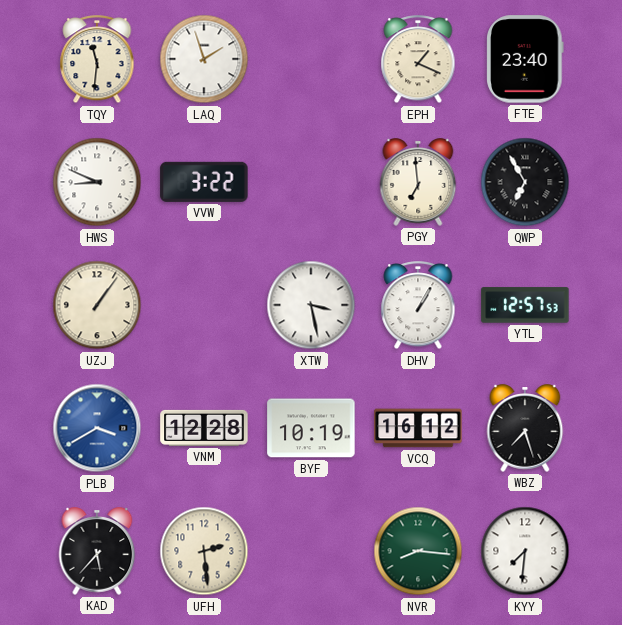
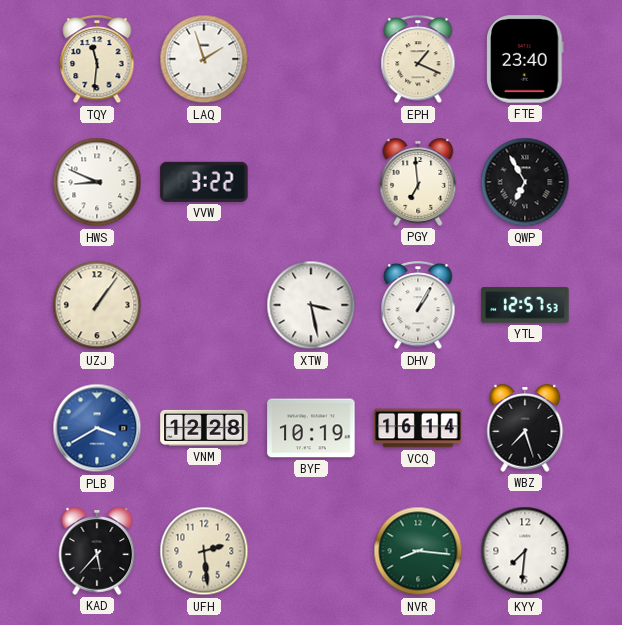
VCQ: 16:12 -> 16:14 (418, 428)
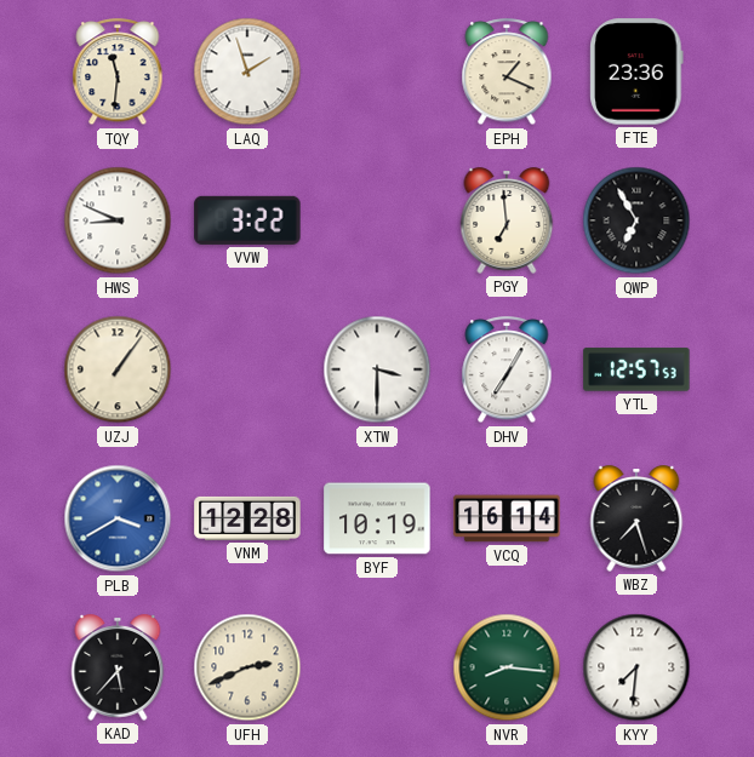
FTE: 23:40 -> 23:36 (636, 71)
XTW: 3:28 -> 3:30 (377, 369)
DHV: 1:05 -> 7:05 (507, 371)
UFH: 2:29 -> 2:41 (247, 667)
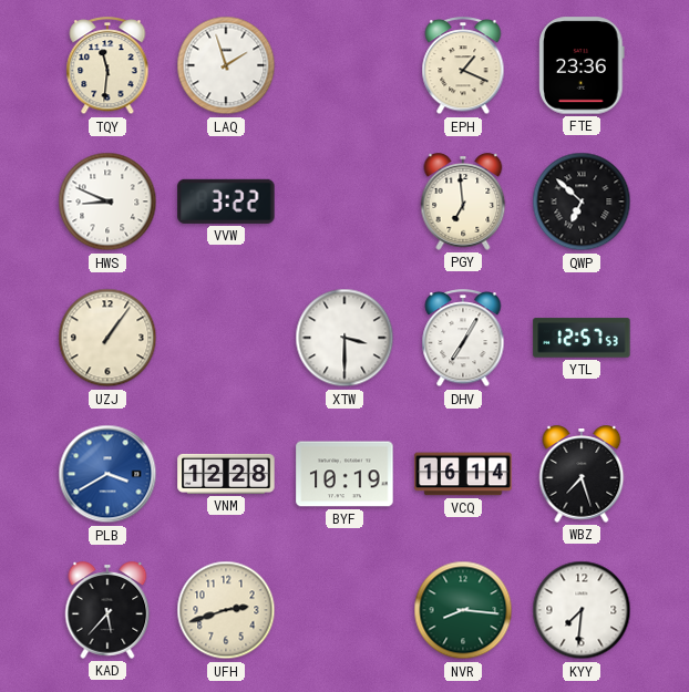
QWP: 6:55 -> 6:52 (582, 202)
UFH: 2:41 -> 2:42 (226, 610)
